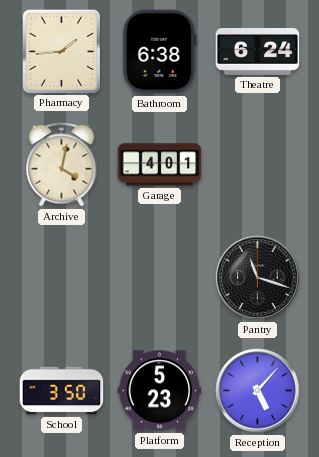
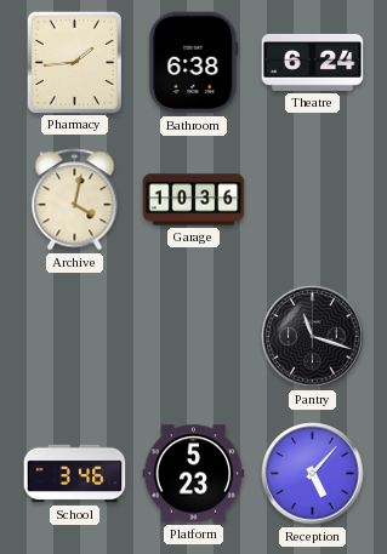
Garage: 4:01 -> 10:36 (194, 200)
School: 3:50 -> 3:46 (75, 474)
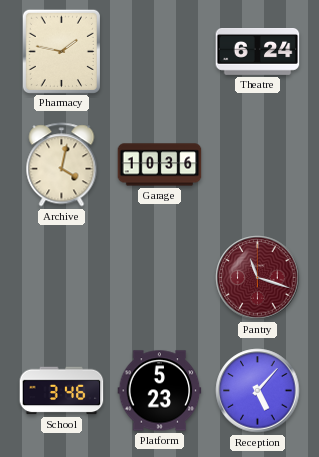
Pharmacy: 1:44 -> 1:47 (61, 51)
Bathroom: 6:38 -> none (194, 63)
Pantry dial: black -> burgundy (258, 278)
